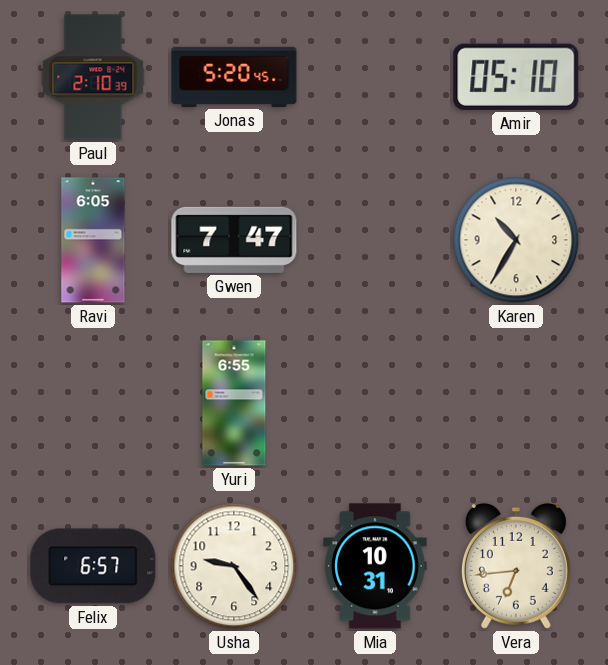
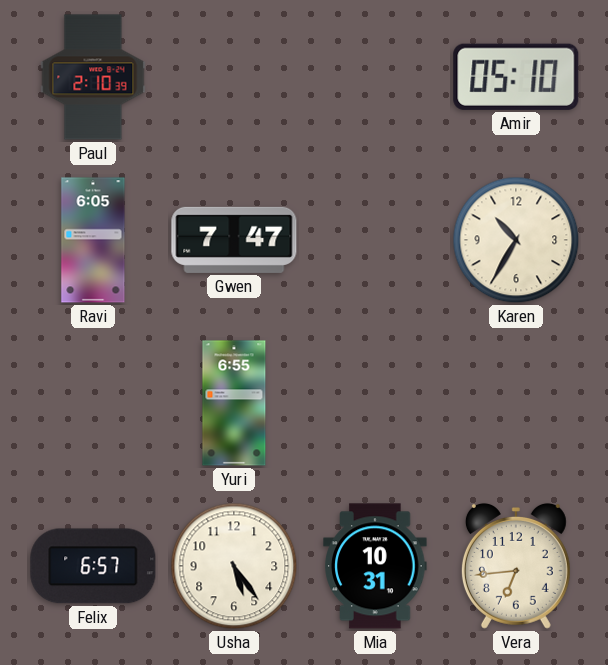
Jonas: 5:20 -> none (234, 77)
Usha: 9:24 -> 5:24 (234, 566)
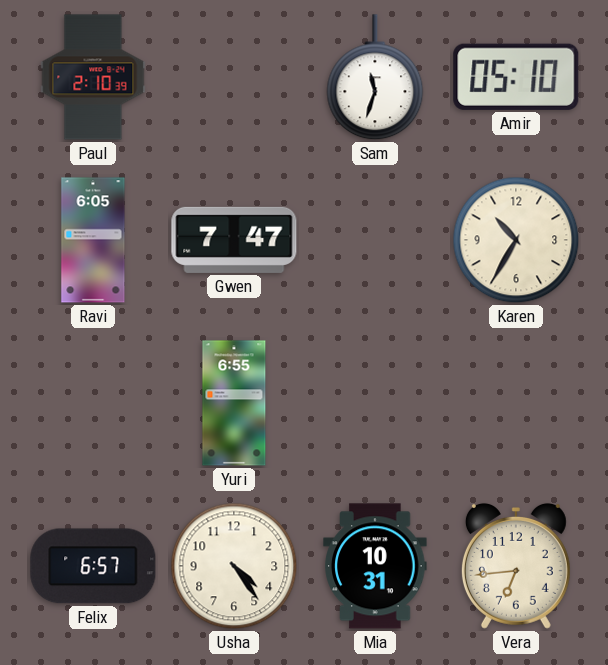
Sam: none -> 11:33 (375, 78)
Usha: 5:24 -> 4:24 (234, 566)
